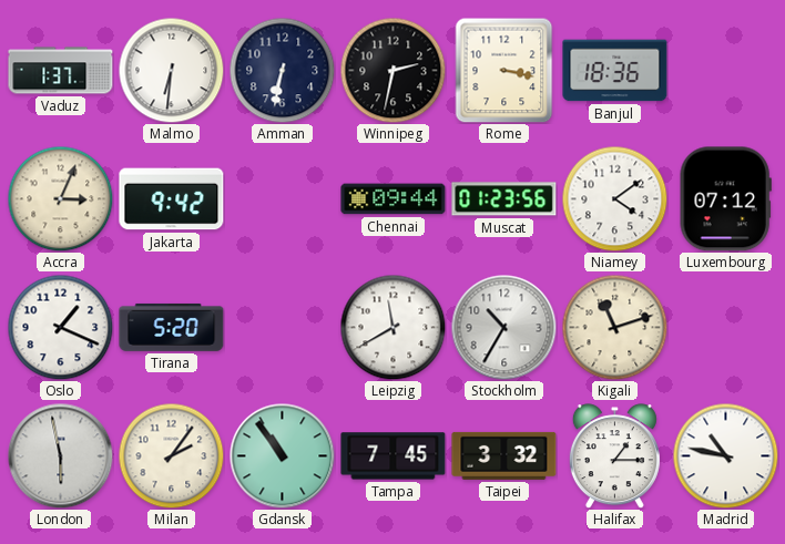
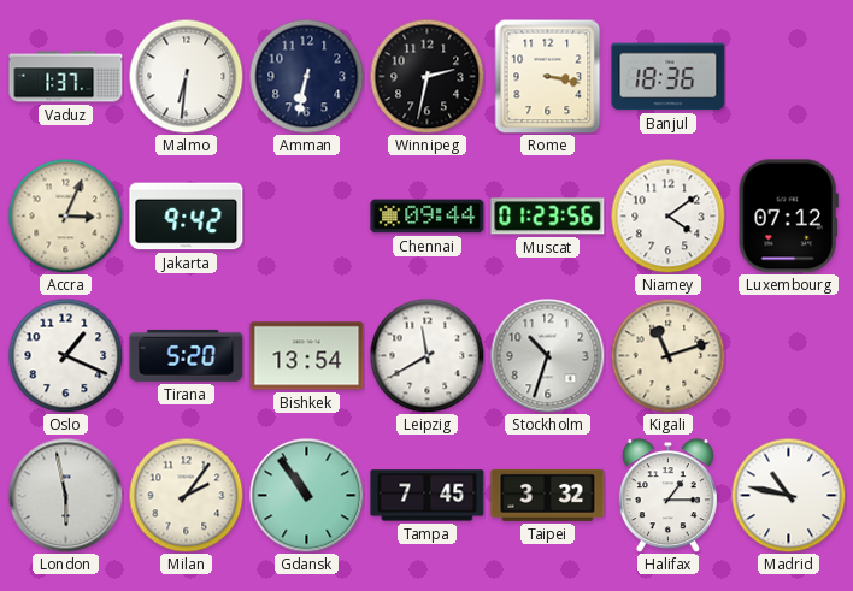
Bishkek: none -> 13:54 (307, 356)
Stockholm: 10:35 -> 10:33 (547, 355)
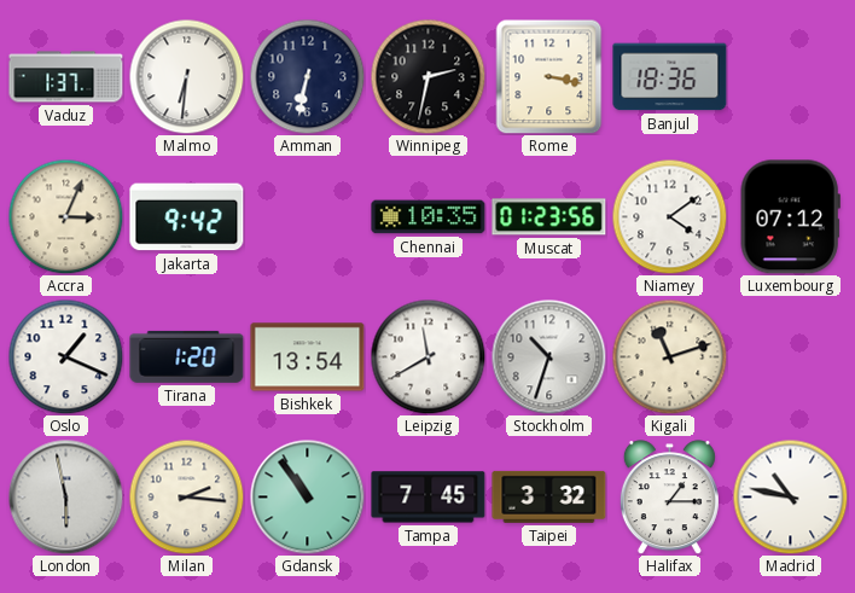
Chennai: 09:44 -> 10:35 (429, 217)
Tirana: 5:20 -> 1:20 (187, 356)
Milan: 2:06 -> 2:16 (186, 496)
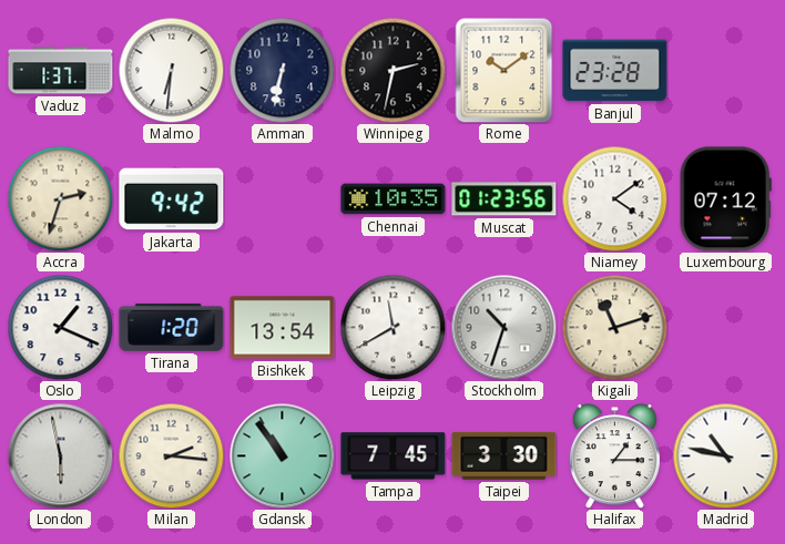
Rome: 3:17 -> 10:09 (504, 70)
Banjul: 18:36 -> 23:28 (615, 71)
Accra: 3:04 -> 2:33 (60, 198)
Taipei: 3:32 -> 3:30 (504, 455)
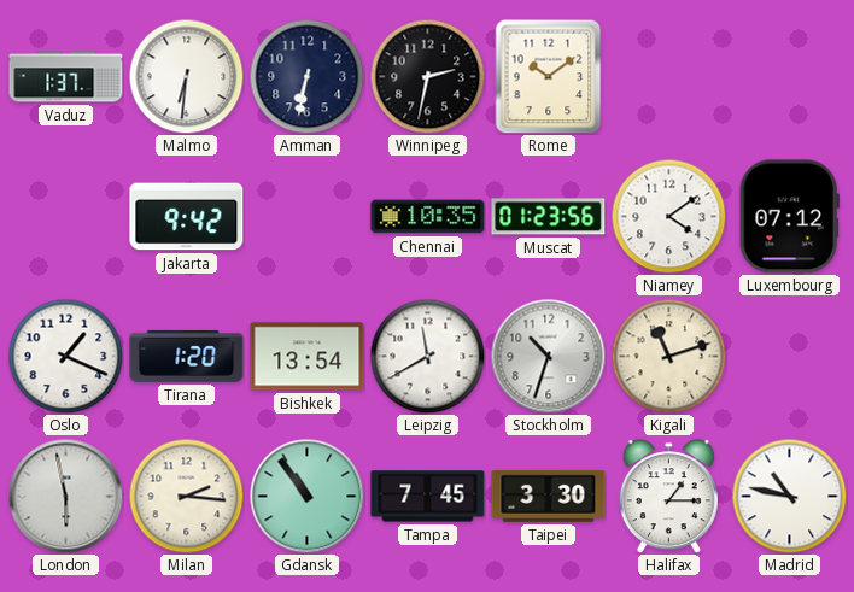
Banjul: 23:28 -> none (615, 71)
Accra: 2:33 -> none (60, 198)
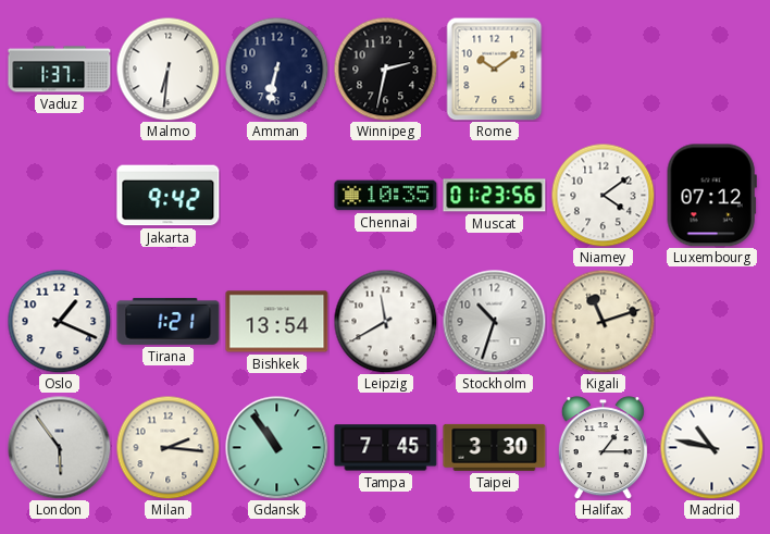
Tirana: 1:20 -> 1:21 (169, 321)
London: 5:58 -> 5:54 (59, 447)
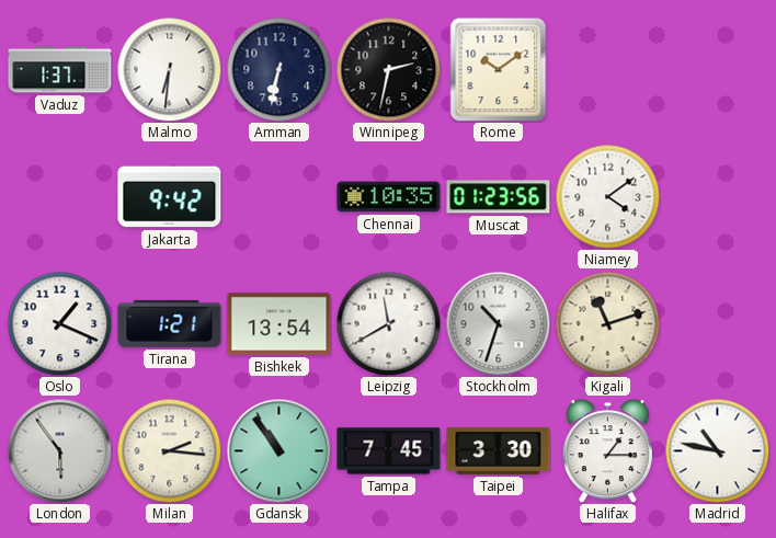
Luxembourg: 07:12 -> none (711, 196)
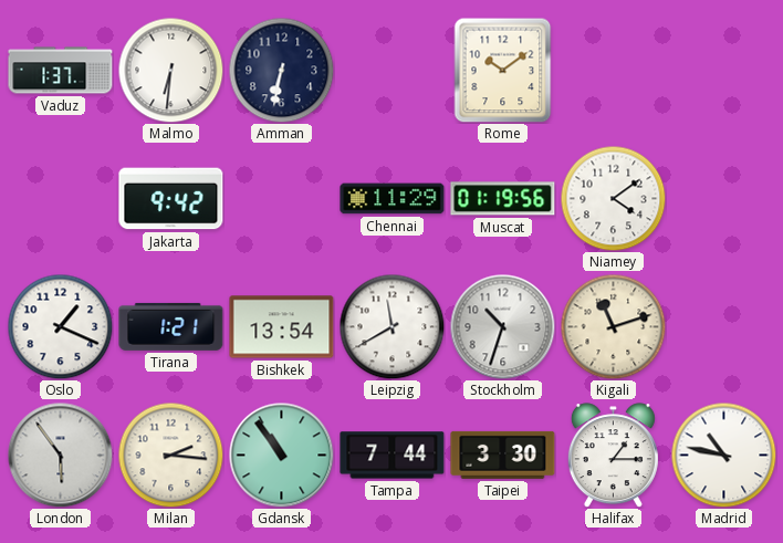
Winnipeg: 2:32 -> none (388, 69)
Chennai: 10:35 -> 11:29 (393, 199)
Muscat: 01:23 -> 01:19 (503, 199)
Tampa: 7:45 -> 7:44 (393, 456)
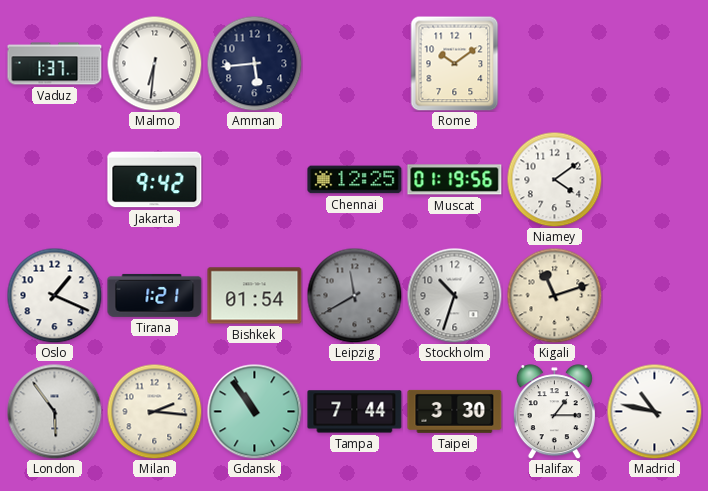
Amman: 6:32 -> 5:44 (254, 63)
Chennai: 11:29 -> 12:25 (355, 180)
Bishkek: 13:54 -> 01:54 (255, 296)
Leipzig dial: white -> grey (354, 295)
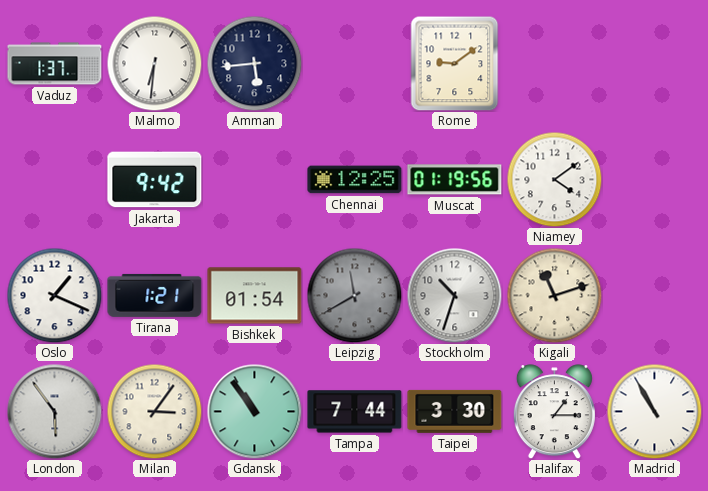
Rome: 10:09 -> 9:09 (455, 63)
Milan: 2:16 -> 3:06 (154, 411)
Madrid: 10:47 -> 10:55 (654, 411)
